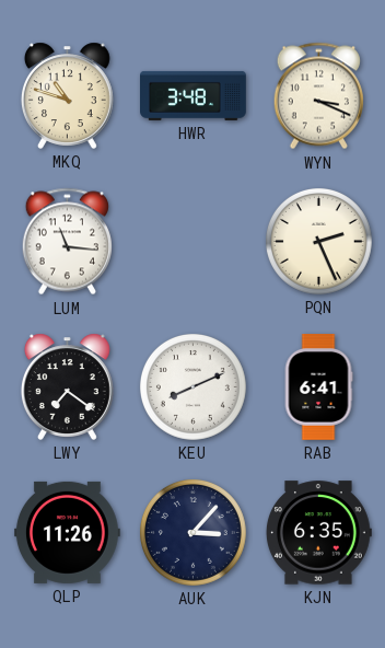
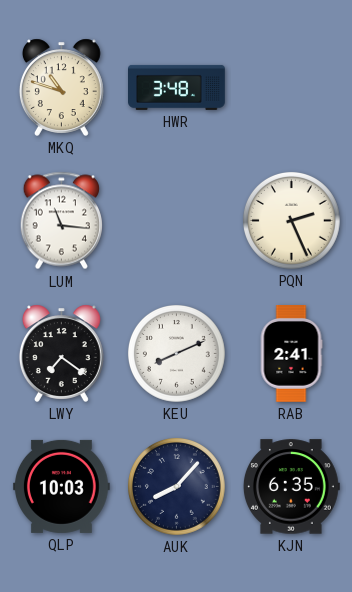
WYN: 3:19 -> none (318, 96)
RAB: 6:41 -> 2:41 (291, 354)
QLP: 11:26 -> 10:03 (61, 486)
AUK: 3:07 -> 8:07 (176, 486)
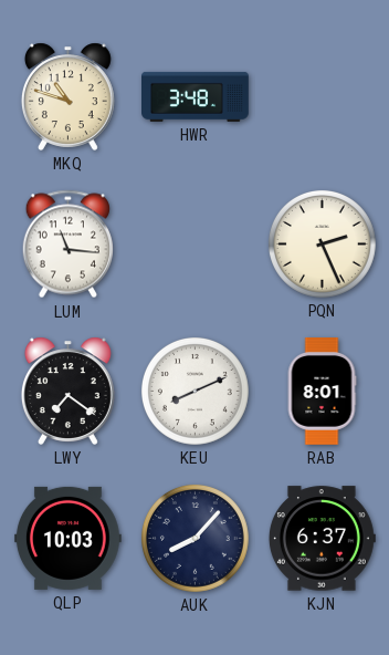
RAB: 2:41 -> 8:01 (322, 392)
KJN: 6:35 -> 6:37 (322, 539)
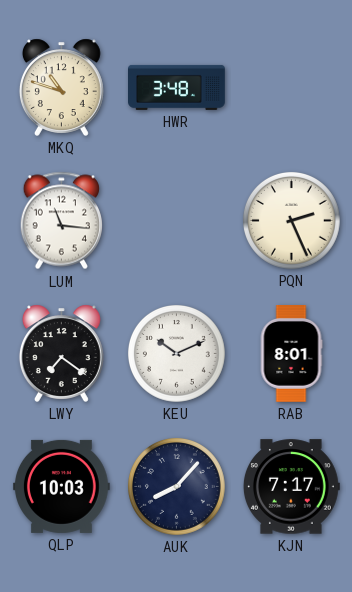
KEU: 8:11 -> 10:11 (176, 353)
KJN: 6:37 -> 7:17 (291, 487)
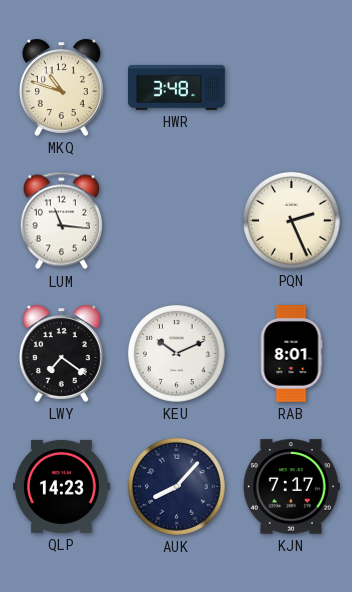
QLP: 10:03 -> 14:23 (61, 486)
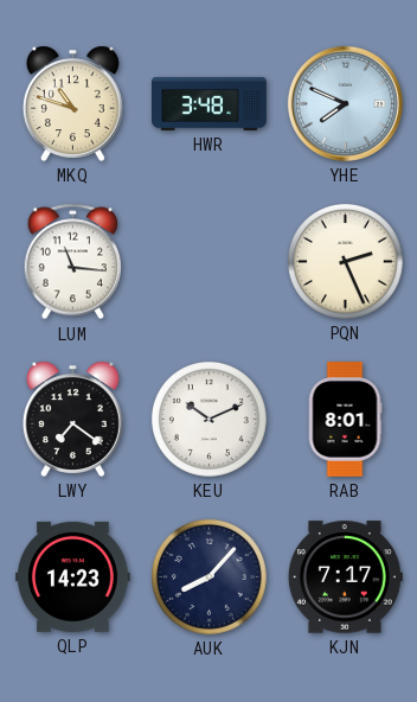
YHE: none -> 7:49 (345, 103)
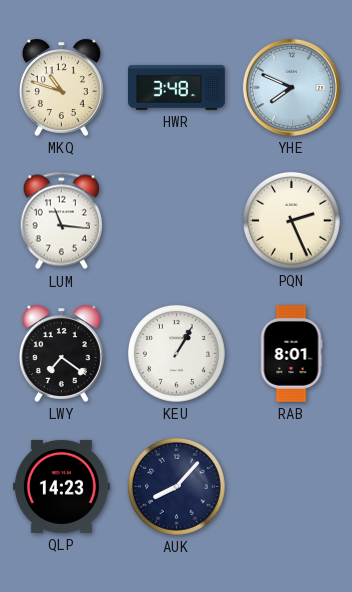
KEU: 10:11 -> 1:05 (176, 353)
KJN: 7:17 -> none (345, 577)
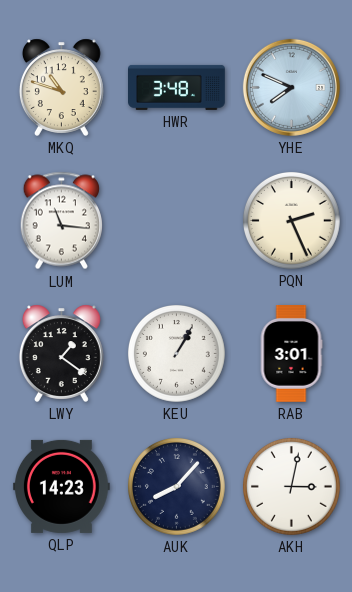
LWY: 7:21 -> 1:21 (61, 353)
RAB: 8:01 -> 3:01 (291, 354)
AKH: none -> 3:02 (291, 486)
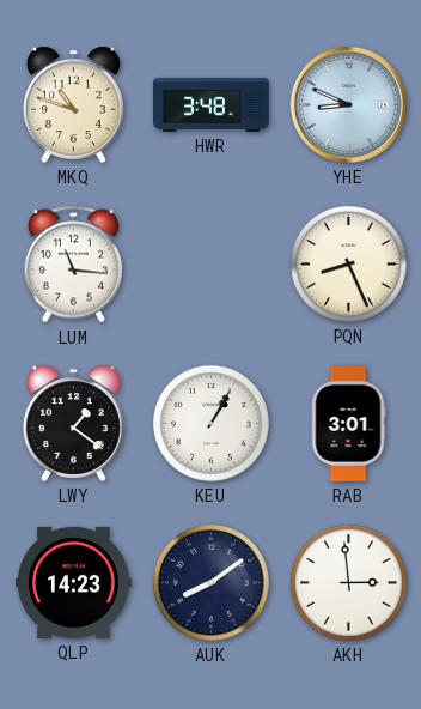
YHE: 7:49 -> 8:49 (348, 104)
PQN: 2:26 -> 8:26 (348, 263)
AUK: 8:07 -> 8:09 (210, 582)
AKH: 3:02 -> 2:59 (348, 582)
